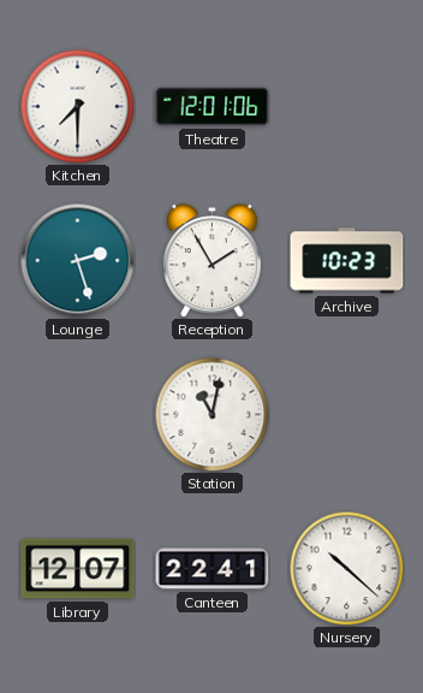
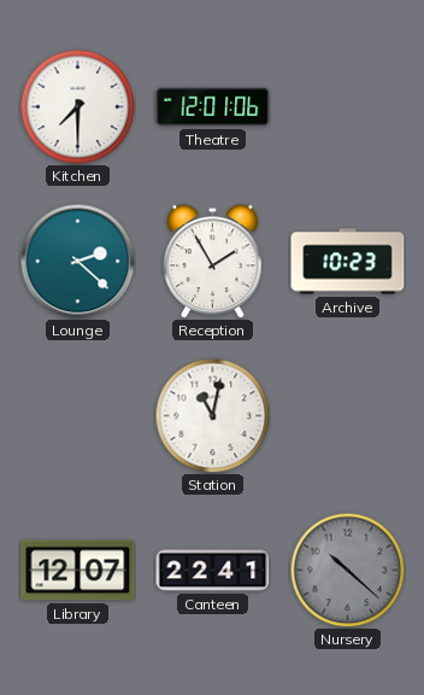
Lounge: 2:27 -> 2:22 (77, 261)
Nursery dial: white -> grey (347, 570)
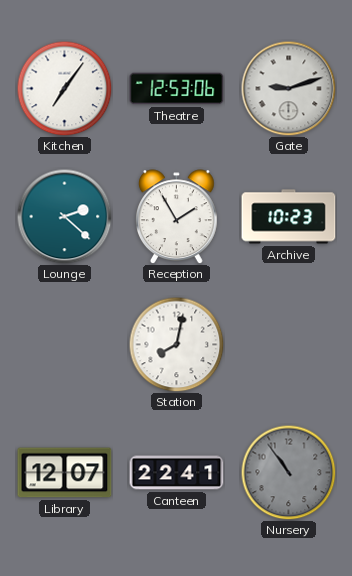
Kitchen: 7:30 -> 7:06 (64, 88)
Theatre: 12:01 -> 12:53 (177, 89)
Gate: none -> 9:12 (288, 88)
Station: 11:02 -> 8:02 (176, 344)
Nursery: 10:22 -> 10:54 (288, 472)
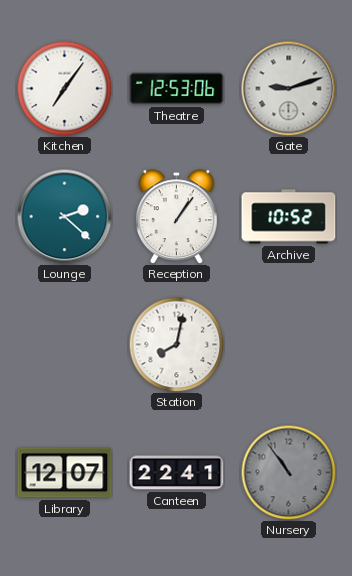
Reception: 1:55 -> 1:06 (177, 217)
Archive: 10:23 -> 10:52 (289, 217)
